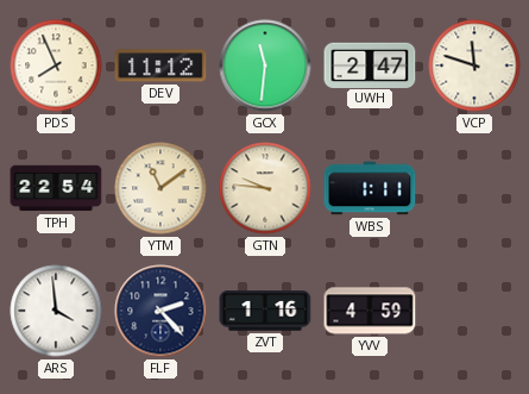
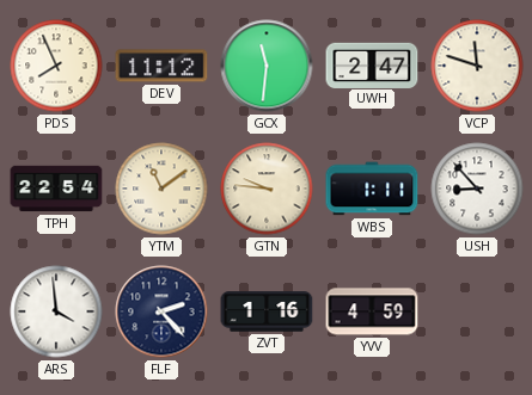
USH: none -> 8:53 (477, 189)
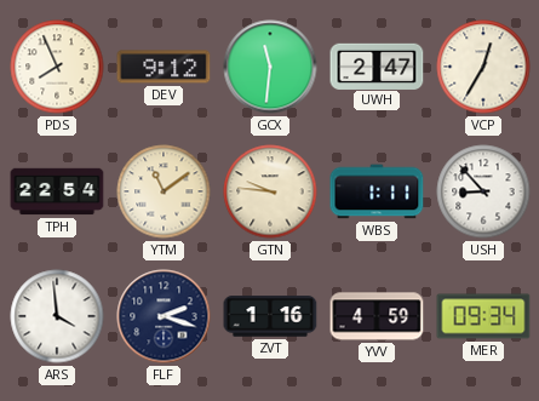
DEV: 11:12 -> 9:12 (164, 67)
VCP: 11:48 -> 12:35 (483, 67)
FLF: 2:23 -> 2:18 (164, 316)
MER: none -> 09:34 (483, 316)
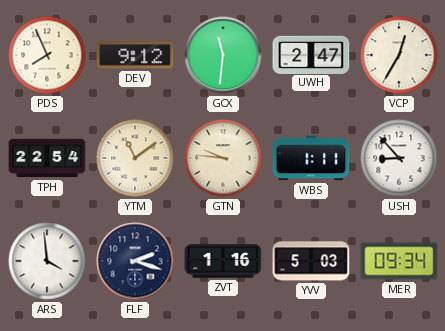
YVV: 4:59 -> 5:03 (311, 261)
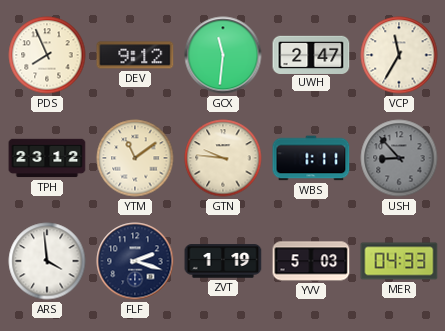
VCP: 12:35 -> 11:35 (399, 55)
TPH: 22:54 -> 23:12 (47, 158)
USH dial: white -> grey (399, 158)
ZVT: 1:16 -> 1:19 (223, 261)
MER: 09:34 -> 04:33 (399, 261)
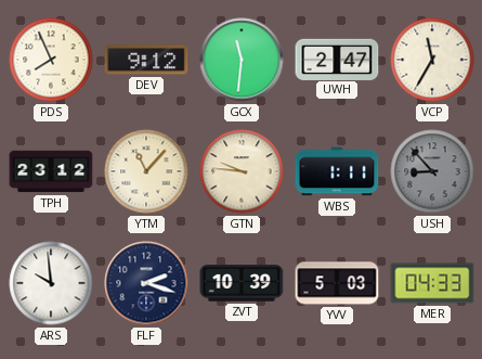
YTM: 11:09 -> 11:07 (146, 171)
ARS: 3:59 -> 9:59 (51, 283)
ZVT: 1:19 -> 10:39 (242, 283)
